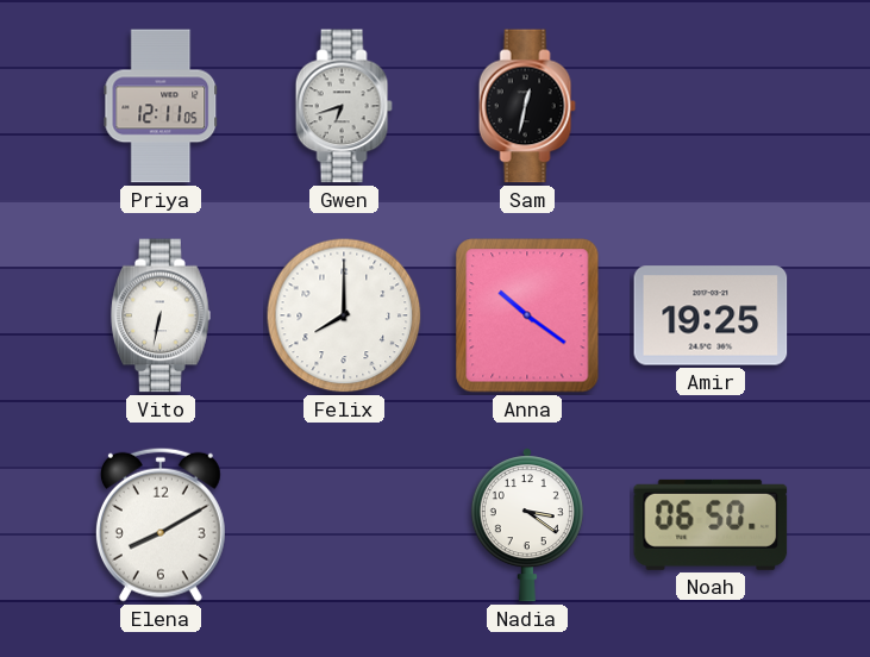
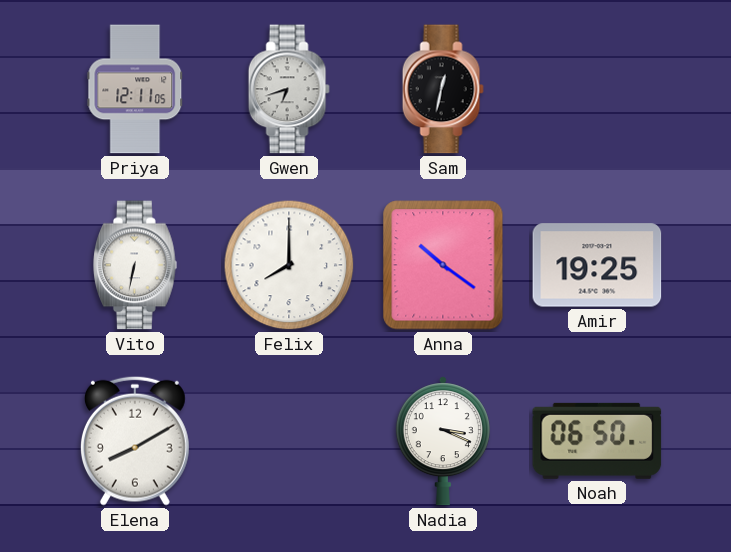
Nadia: 3:21 -> 3:19 (443, 441)
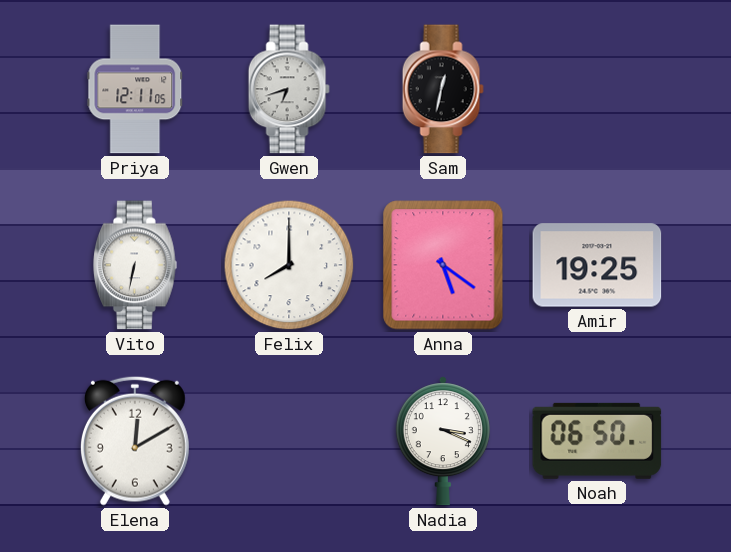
Anna: 10:21 -> 5:21 (443, 265)
Elena: 8:10 -> 12:10 (135, 441)
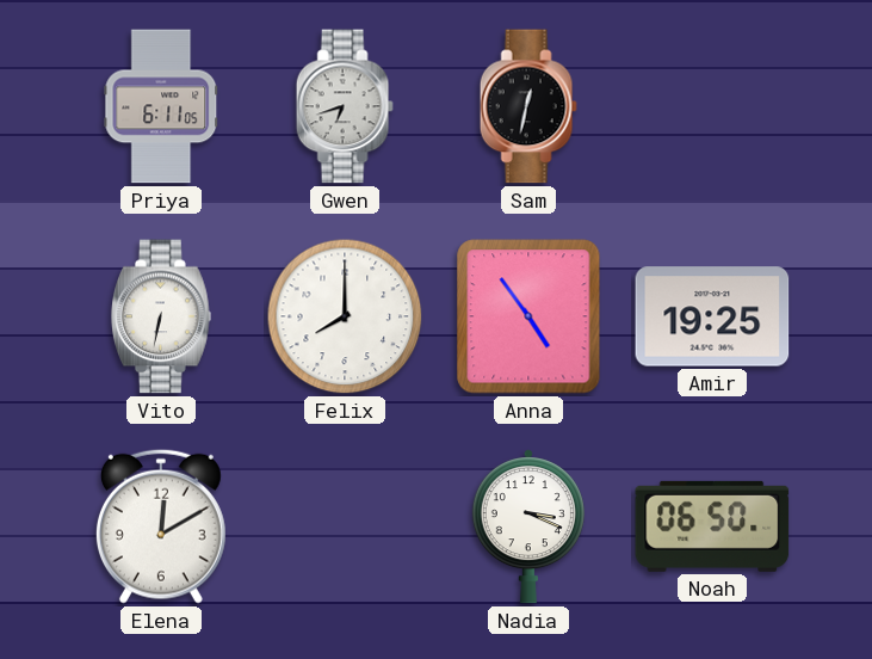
Priya: 12:11 -> 6:11 (161, 106)
Anna: 5:21 -> 4:54 (528, 316)
